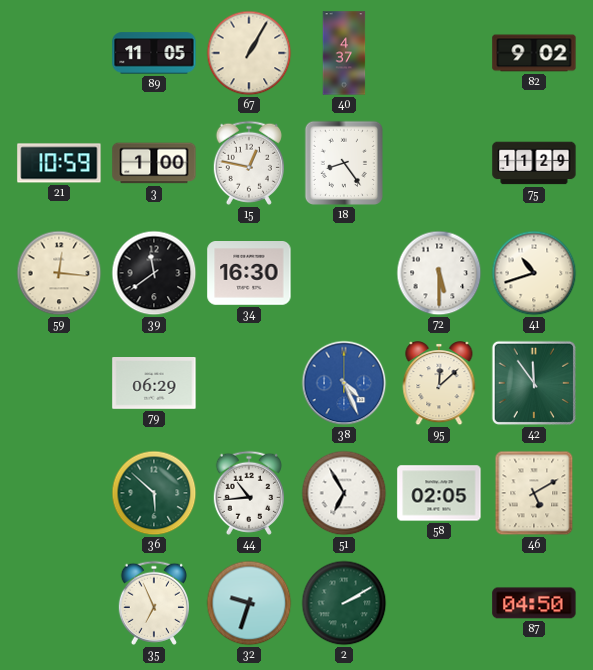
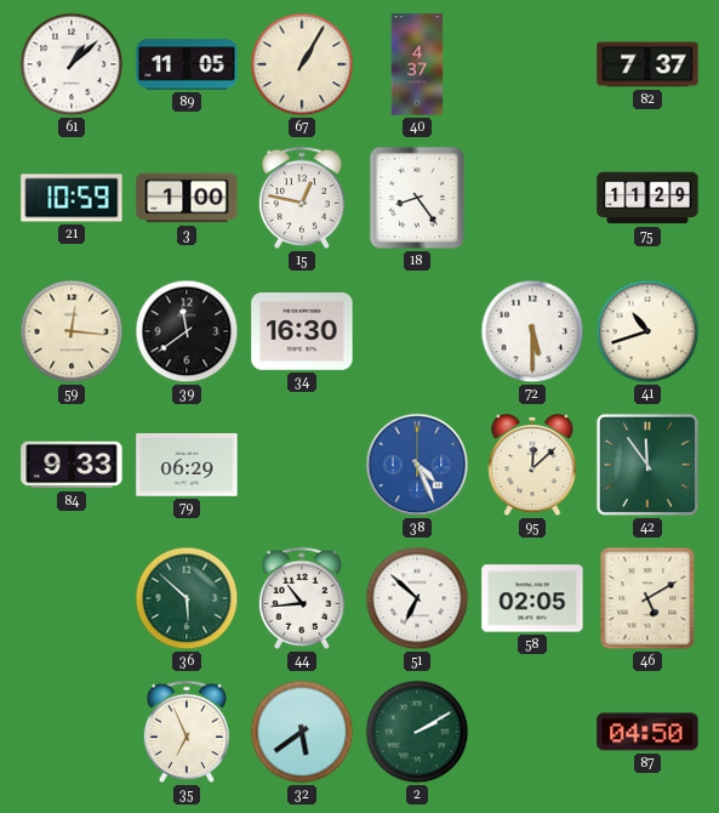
61: none -> 1:08 (72, 64)
82: 9:02 -> 7:37 (647, 64)
84: none -> 9:33 (72, 465)
51: 6:55 -> 6:52 (417, 598)
32: 9:33 -> 5:39 (302, 732)
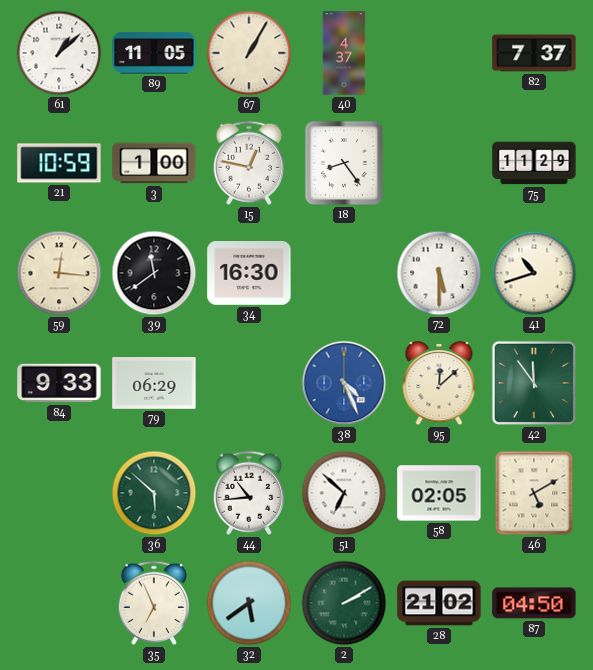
28: none -> 21:02 (439, 603)
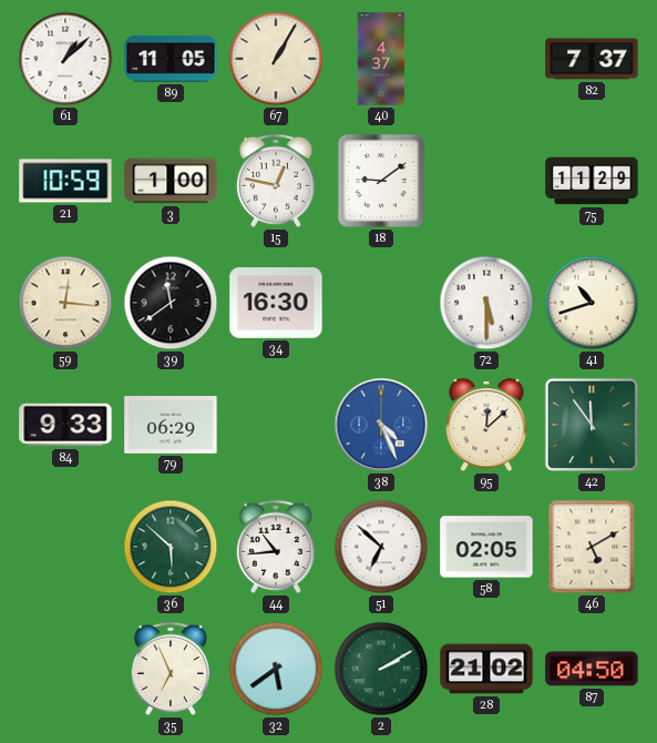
18: 8:24 -> 9:09 (381, 181)
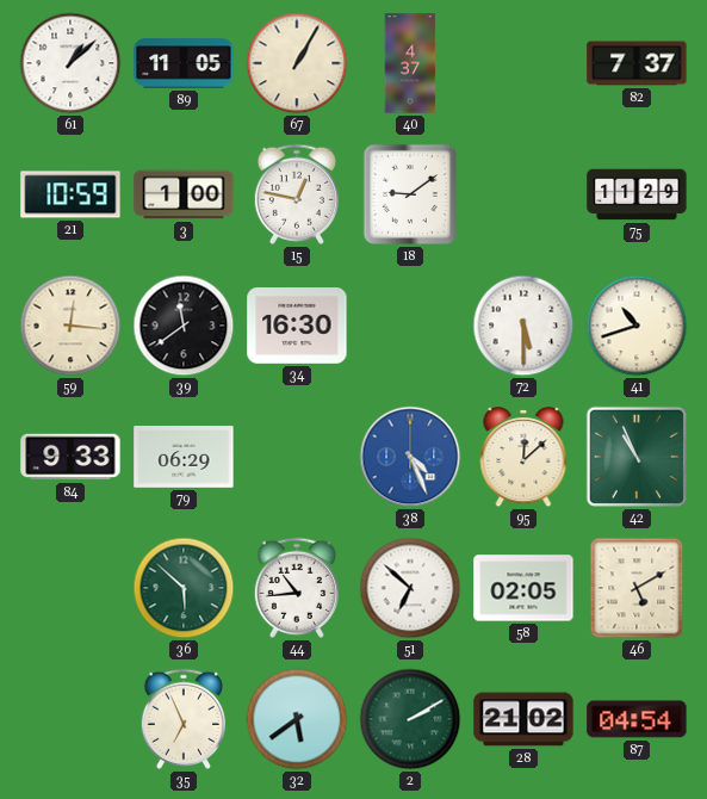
42: 11:54 -> 10:56 (637, 457)
87: 04:50 -> 04:54 (637, 719)
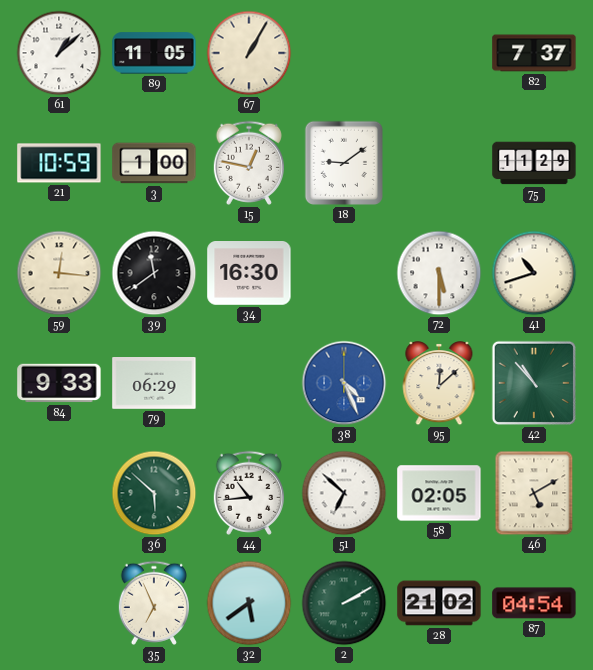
40: 4:37 -> none (410, 63)
42: 10:56 -> 10:53 (534, 383)
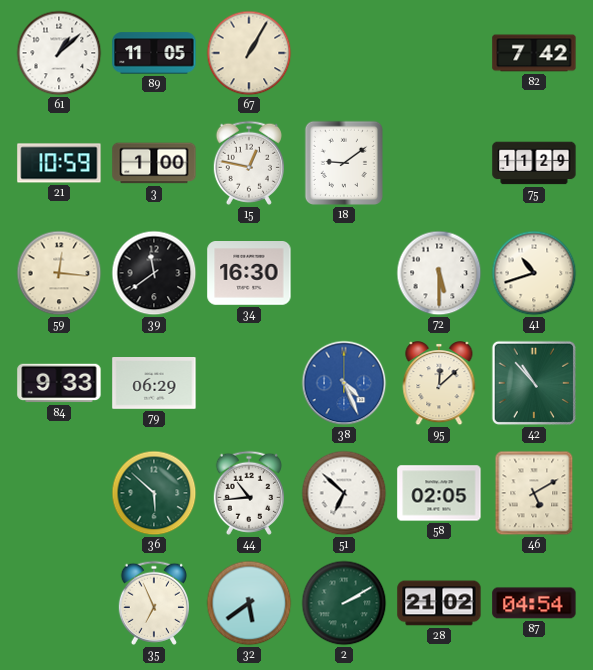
82: 7:37 -> 7:42 (534, 53)
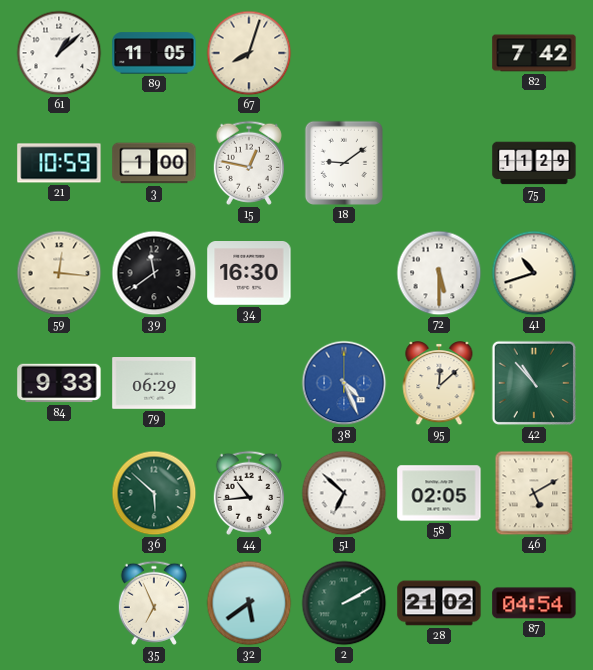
67: 1:05 -> 8:03 (249, 53)
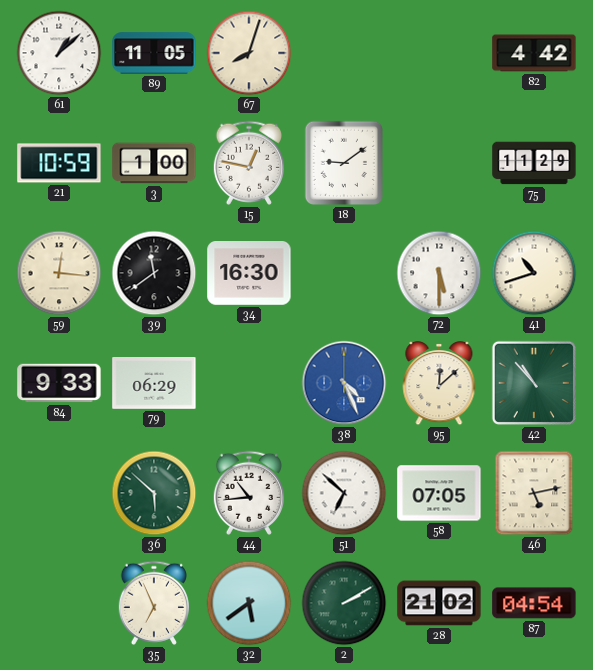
82: 7:42 -> 4:42 (534, 53)
58: 02:05 -> 07:05 (439, 493)
46: 5:10 -> 5:13 (534, 493)
